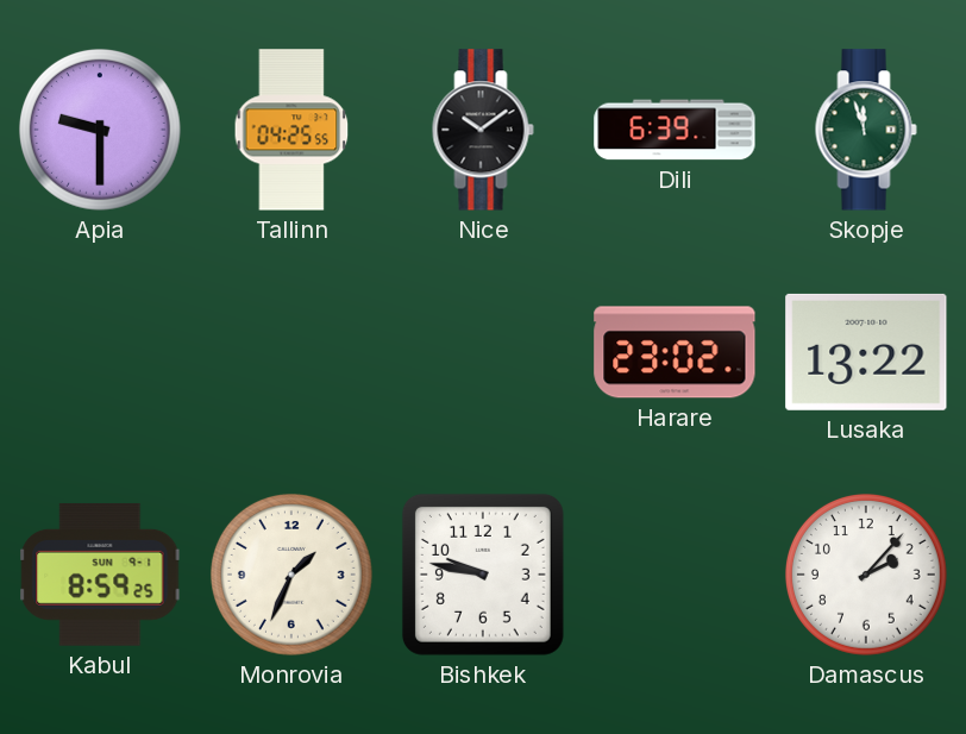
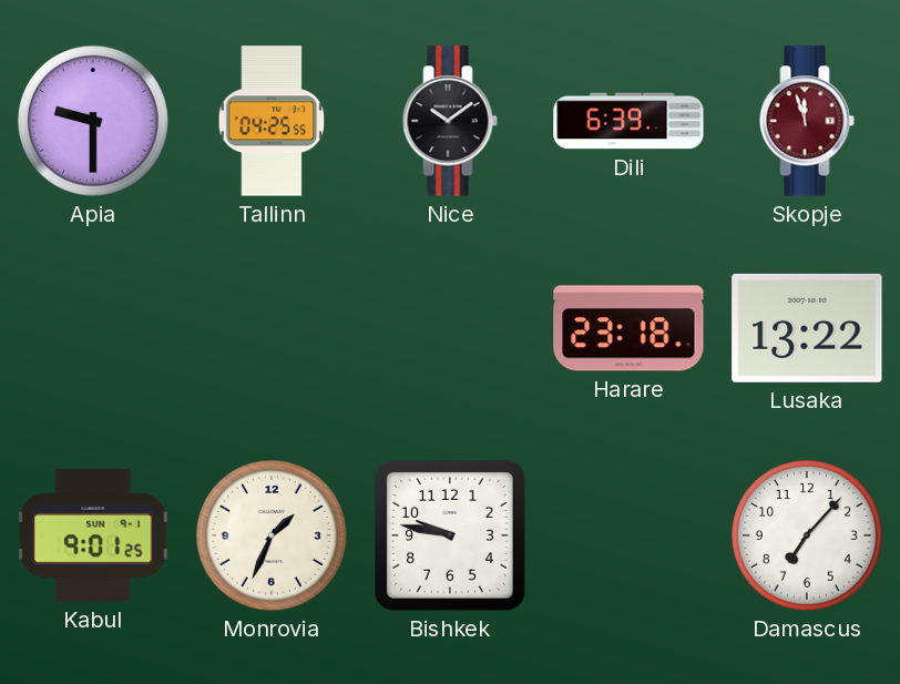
Skopje dial: green -> burgundy (807, 121)
Harare: 23:02 -> 23:18 (628, 328)
Kabul: 8:59 -> 9:01 (93, 535)
Damascus: 2:07 -> 7:07 (807, 535)
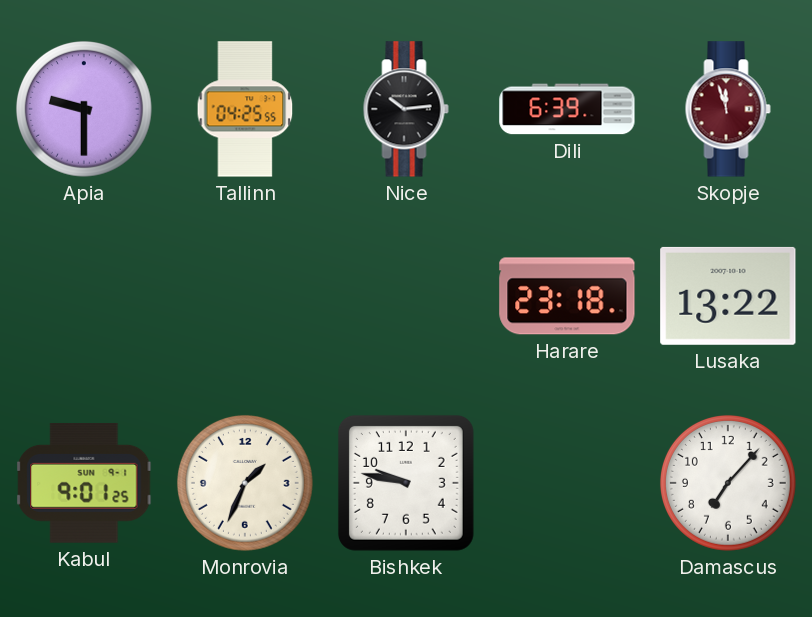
Nice: 10:09 -> 10:14 (406, 109)
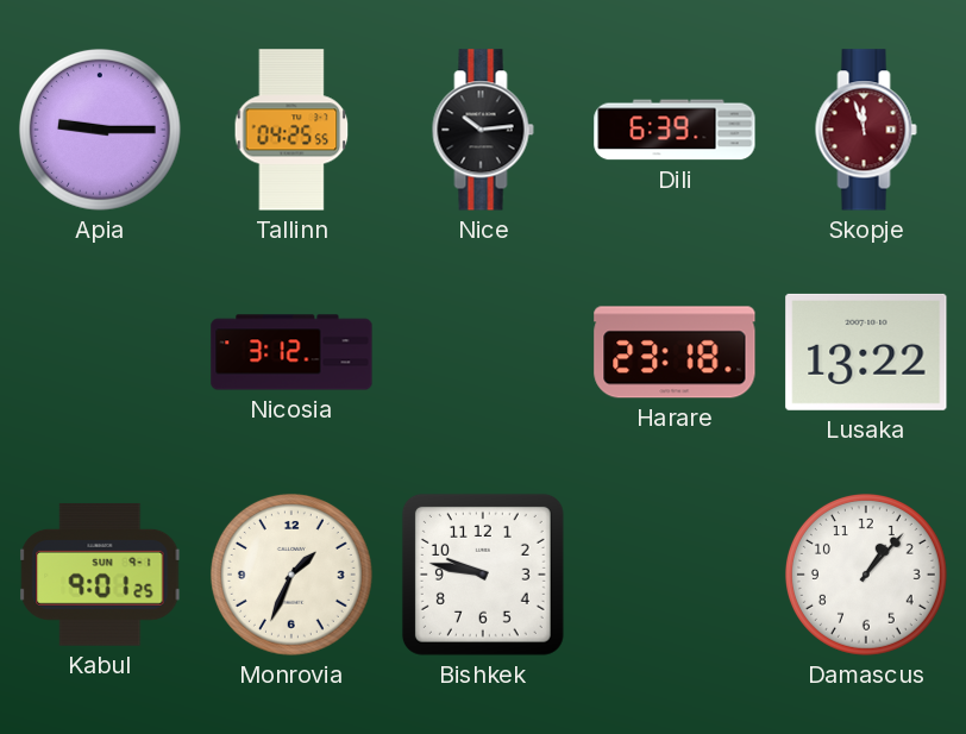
Apia: 9:30 -> 9:15 (100, 130)
Nicosia: none -> 3:12 (291, 352)
Damascus: 7:07 -> 1:07 (866, 575)
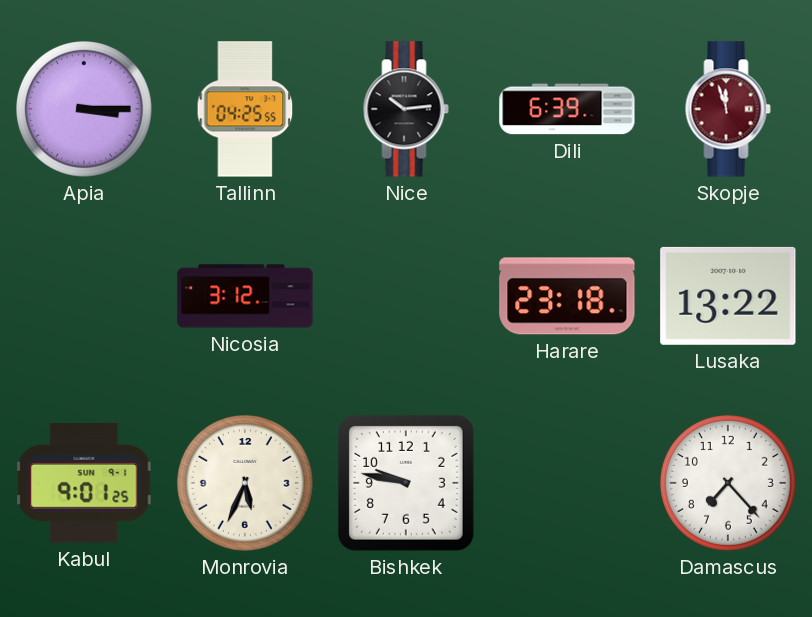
Apia: 9:15 -> 3:15 (84, 109)
Monrovia: 1:34 -> 5:34 (245, 483)
Damascus: 1:07 -> 7:23 (728, 483)
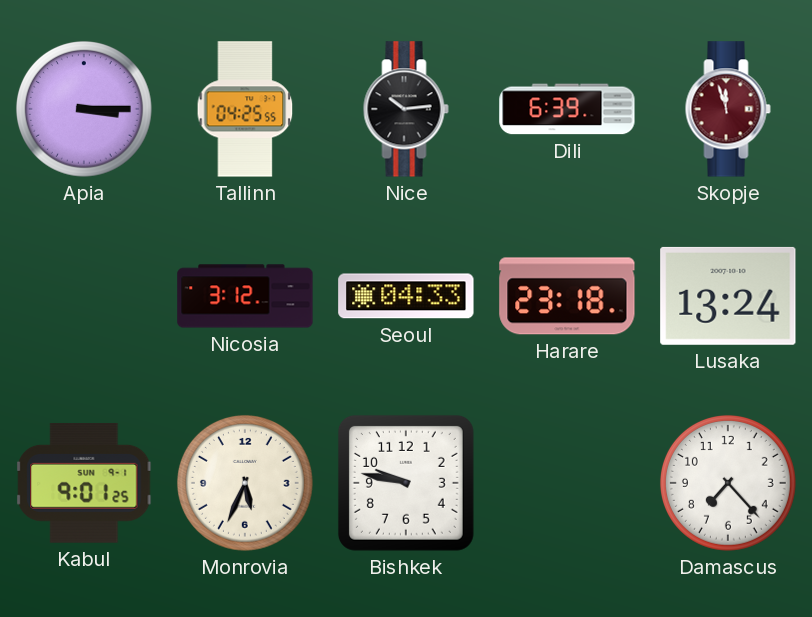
Seoul: none -> 04:33 (406, 296)
Lusaka: 13:22 -> 13:24 (728, 296)
